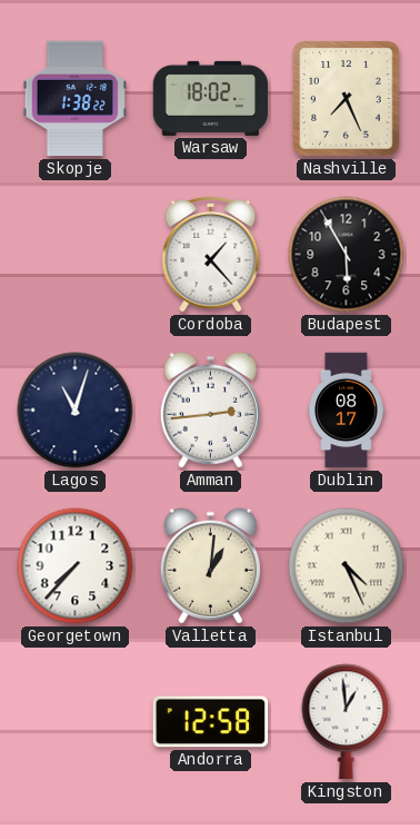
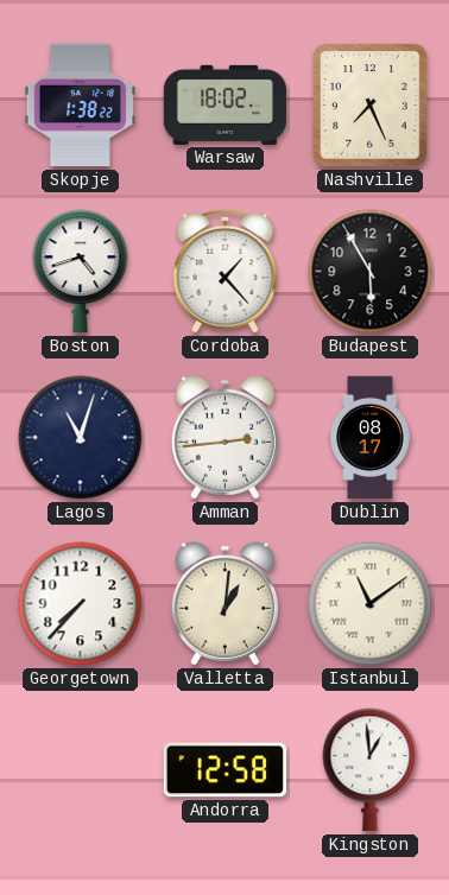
Boston: none -> 4:42 (81, 272)
Istanbul: 4:26 -> 11:09 (371, 604)
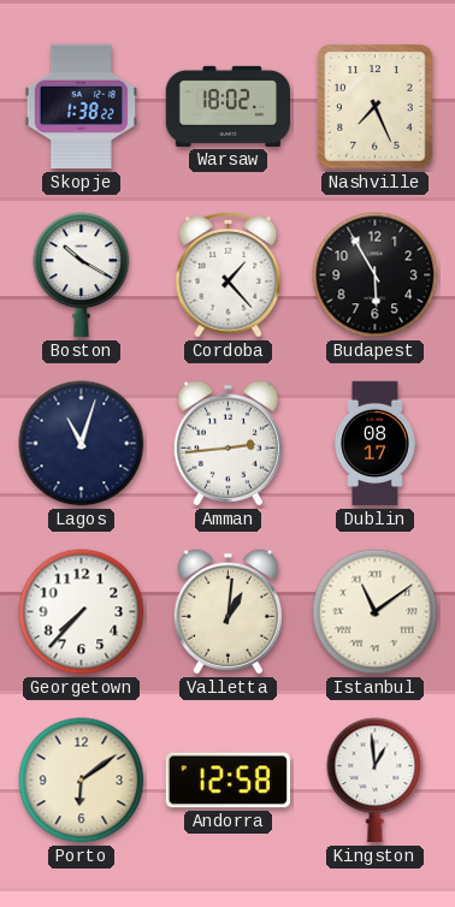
Boston: 4:42 -> 10:20 (82, 275)
Porto: none -> 6:09 (82, 781)
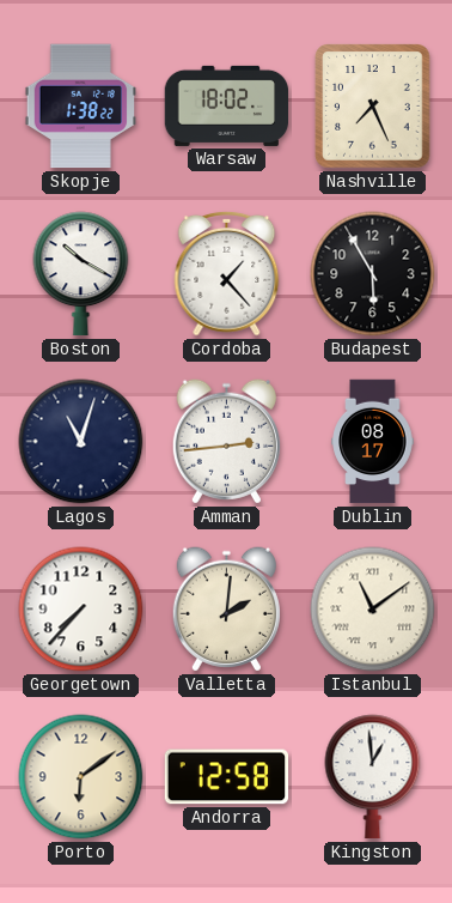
Valletta: 1:01 -> 2:01 (226, 610)
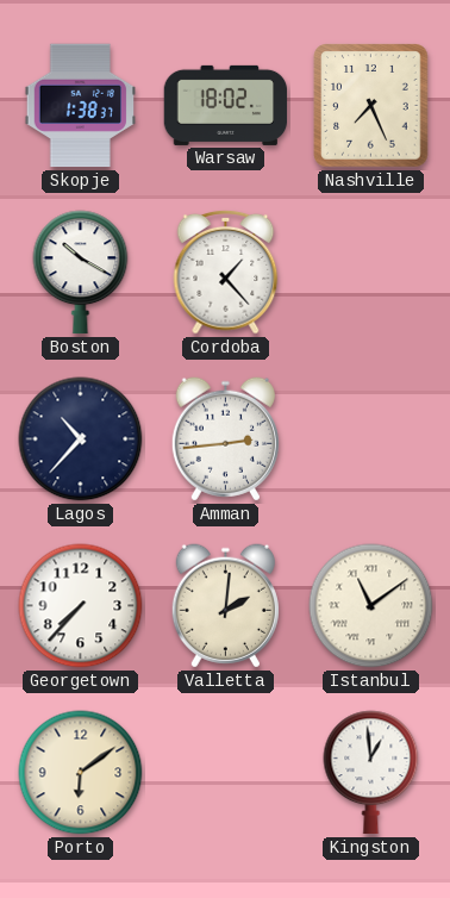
Skopje: 1:38:22 -> 1:38:37 (80, 106)
Budapest: 5:55 -> none (373, 274)
Lagos: 11:03 -> 10:37 (81, 439)
Dublin: 08:17 -> none (373, 442)
Andorra: 12:58 -> none (227, 777)
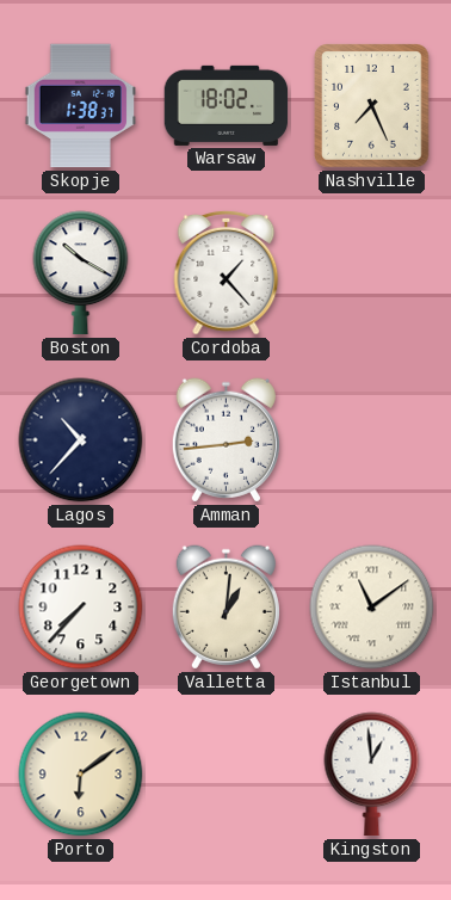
Valletta: 2:01 -> 1:01 (225, 608)
